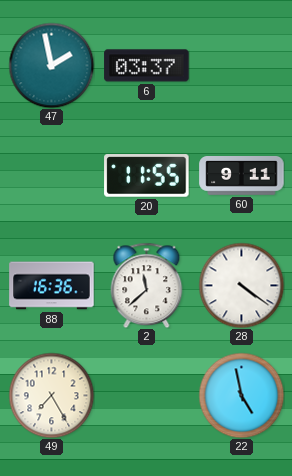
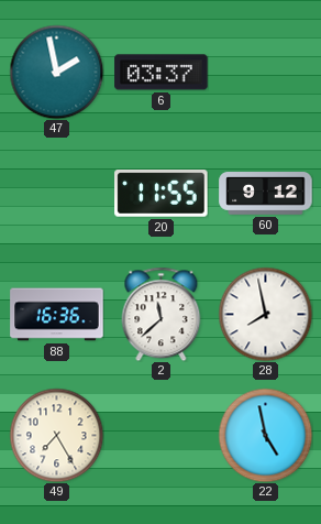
60: 9:11 -> 9:12 (266, 194)
28: 4:21 -> 7:58 (265, 314)
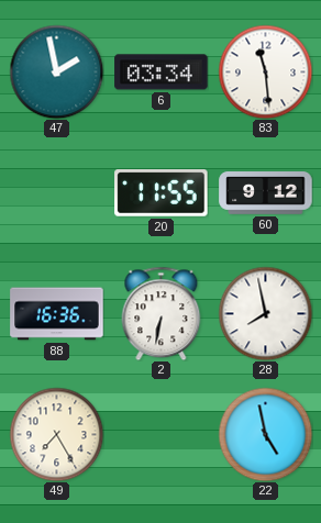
6: 03:37 -> 03:34 (162, 73)
83: none -> 11:29 (265, 71)
2: 11:38 -> 6:32 (162, 313)
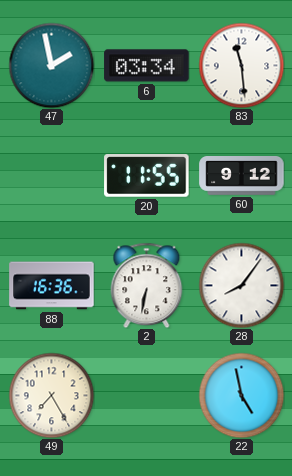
28: 7:58 -> 8:06 (241, 285)
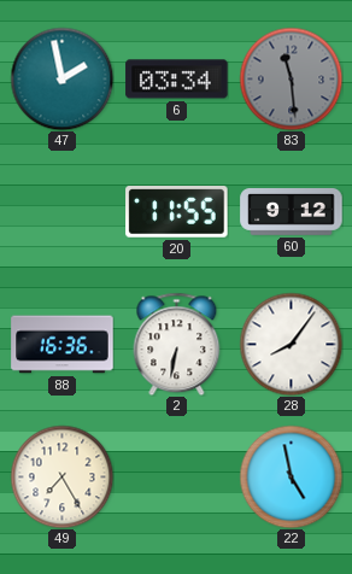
83 dial: white -> grey (291, 78)
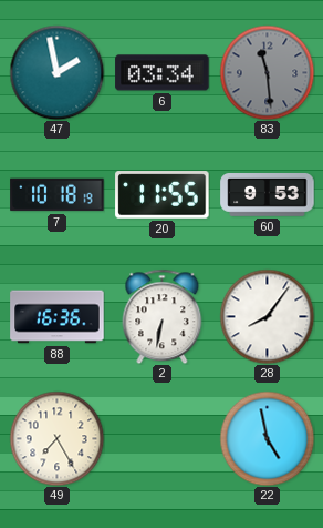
7: none -> 10:18 (58, 195)
60: 9:12 -> 9:53 (268, 195)
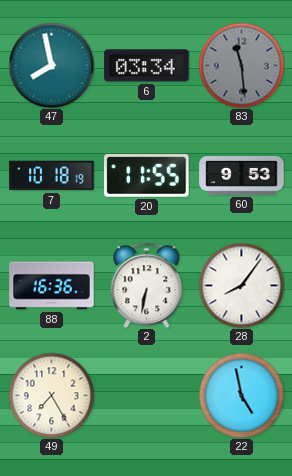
47: 1:58 -> 7:58 (51, 65)
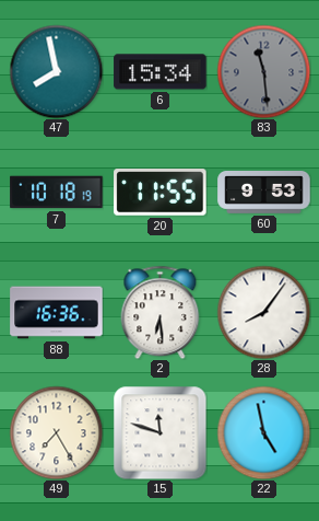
6: 03:34 -> 15:34 (161, 72)
2: 6:32 -> 6:29 (161, 312)
15: none -> 11:48 (159, 432)
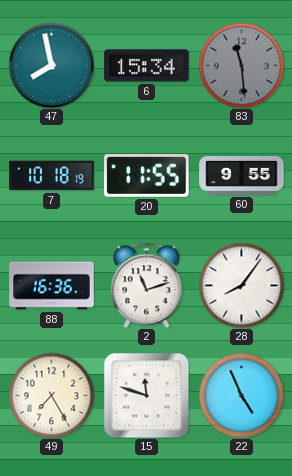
60: 9:53 -> 9:55 (242, 176)
2: 6:29 -> 11:12 (147, 285)
22: 4:58 -> 4:56 (241, 395)
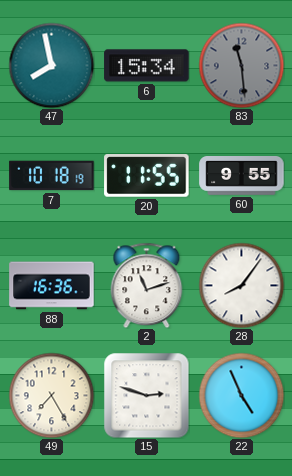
15: 11:48 -> 2:48 (146, 395)
